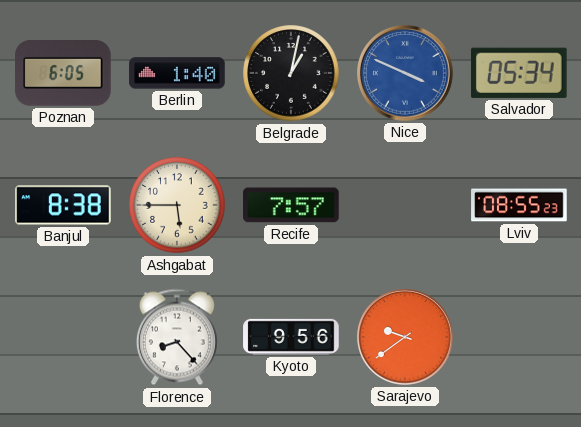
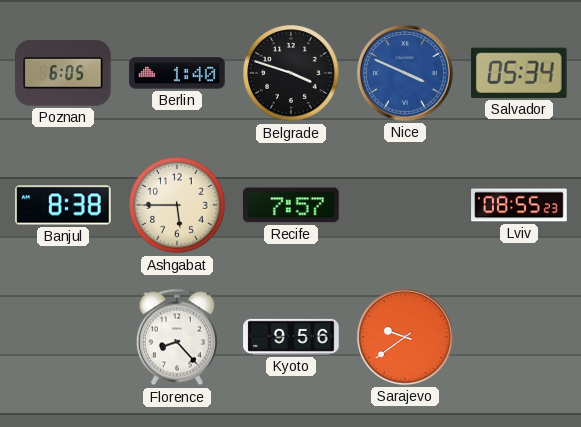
Belgrade: 1:02 -> 3:48 (291, 73)
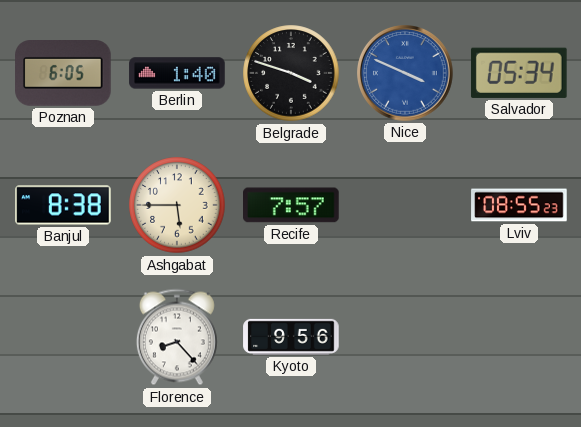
Sarajevo: 9:39 -> none (406, 338)
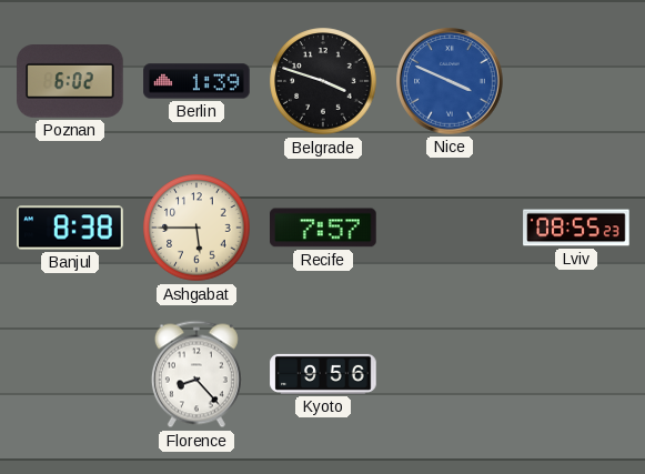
Poznan: 6:05 -> 6:02 (70, 82)
Berlin: 1:40 -> 1:39 (196, 81)
Salvador: 05:34 -> none (519, 73)
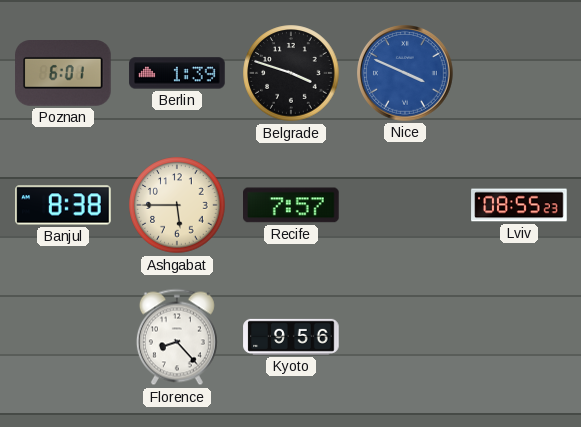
Poznan: 6:02 -> 6:01 (63, 74)
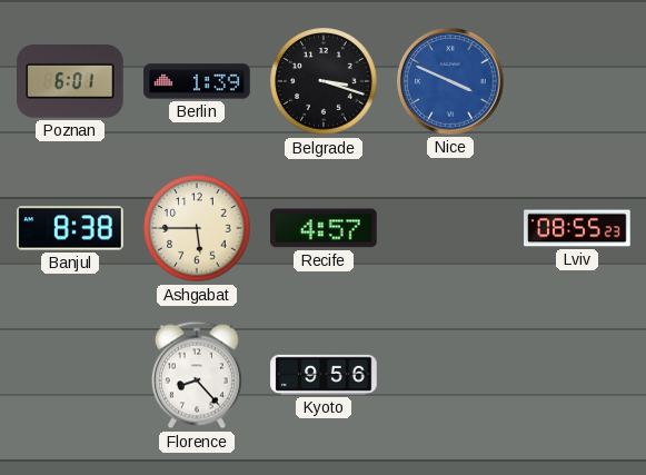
Belgrade: 3:48 -> 3:18 (324, 81)
Recife: 7:57 -> 4:57 (325, 228)
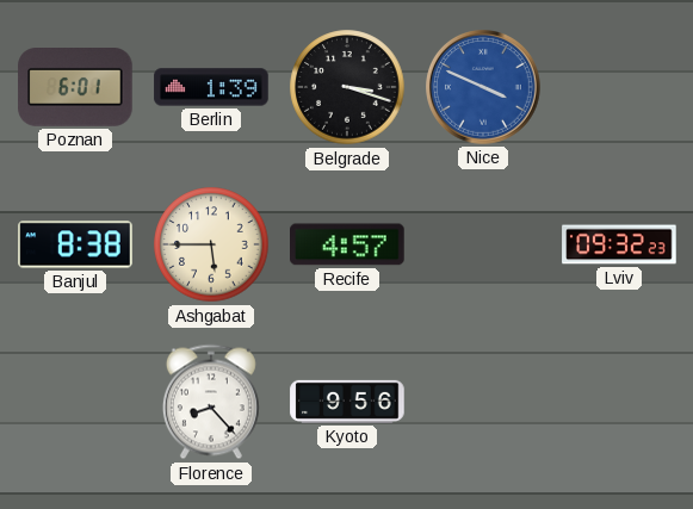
Lviv: 08:55 -> 09:32 (619, 244)
